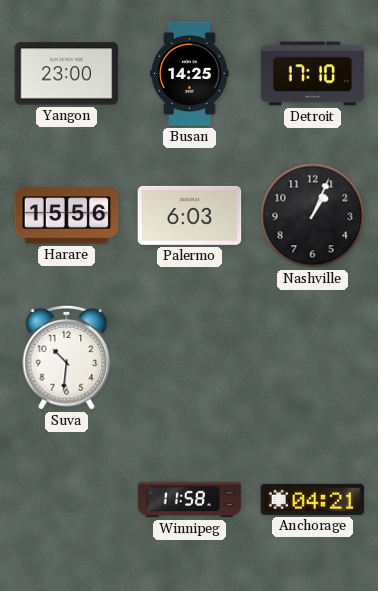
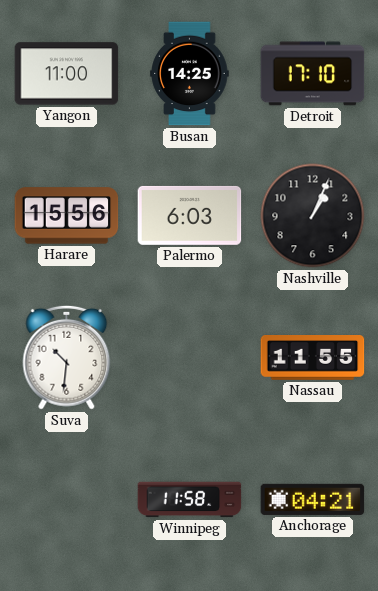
Yangon: 23:00 -> 11:00 (67, 74)
Nassau: none -> 11:55 (313, 358)
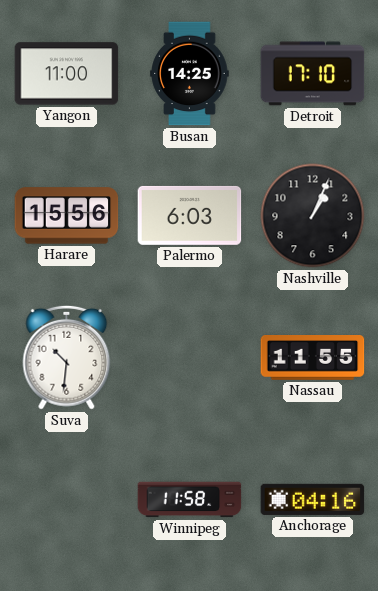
Anchorage: 04:21 -> 04:16 (313, 499)
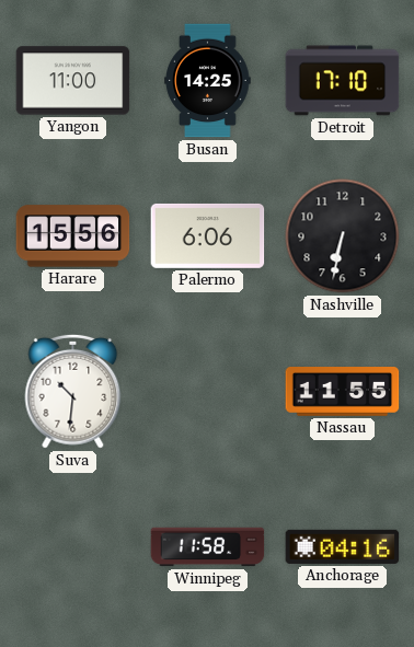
Palermo: 6:03 -> 6:06 (208, 235)
Nashville: 1:04 -> 6:32 (343, 236)
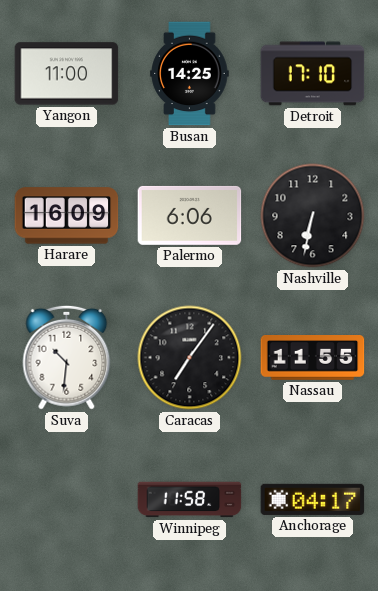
Harare: 15:56 -> 16:09 (67, 216)
Caracas: none -> 7:06 (190, 358)
Anchorage: 04:16 -> 04:17 (313, 499)
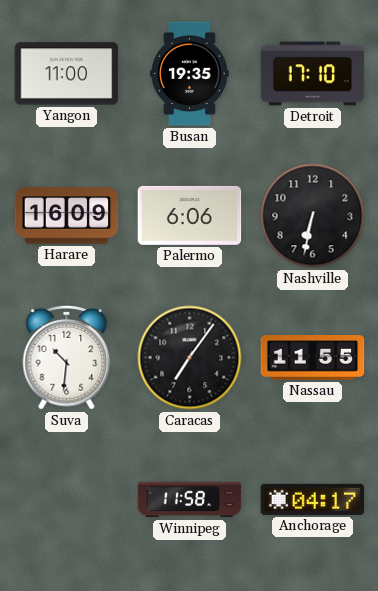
Busan: 14:25 -> 19:35 (190, 74)
